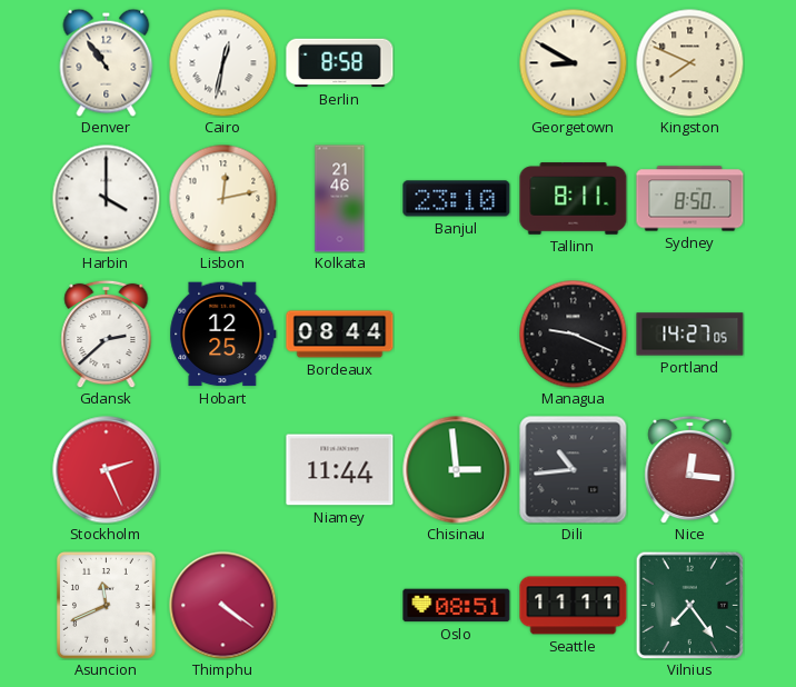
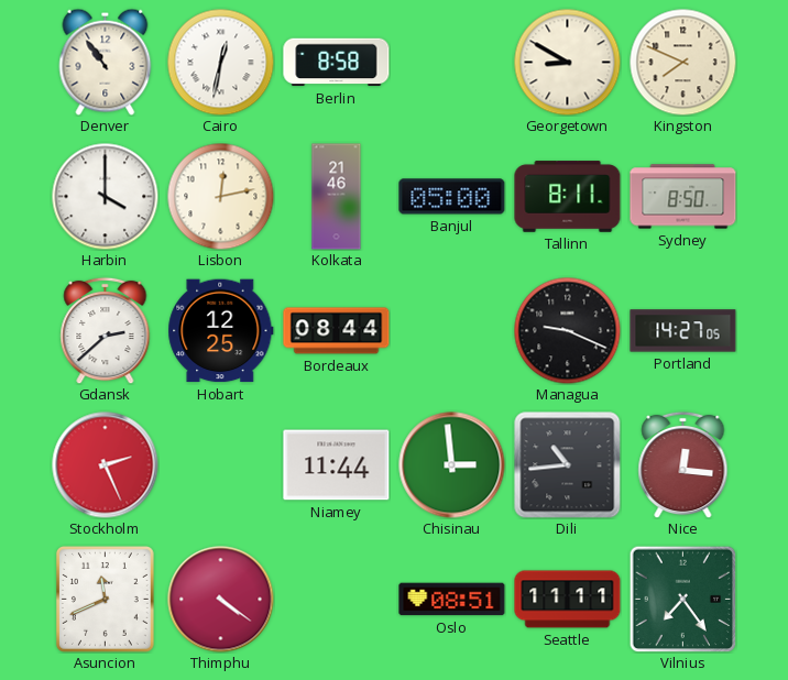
Banjul: 23:10 -> 05:00 (452, 197)
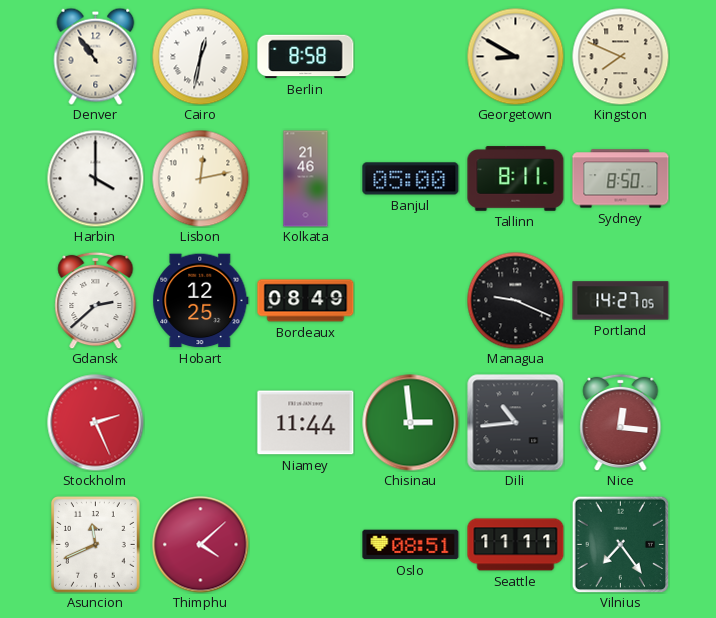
Bordeaux: 08:44 -> 08:49 (306, 301)
Thimphu: 4:21 -> 4:08 (201, 545)
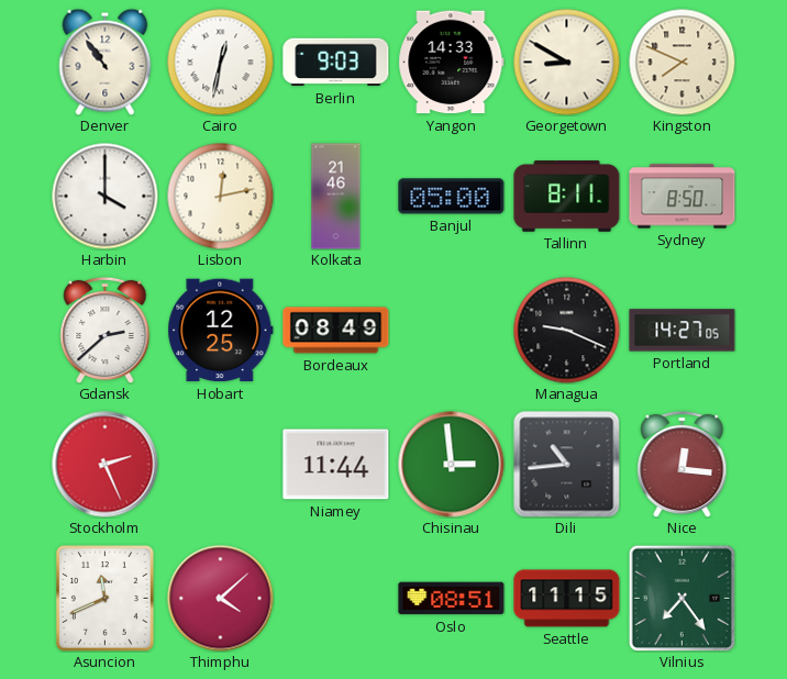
Berlin: 8:58 -> 9:03 (336, 63)
Yangon: none -> 14:33 (452, 63)
Seattle: 11:11 -> 11:15 (567, 599)
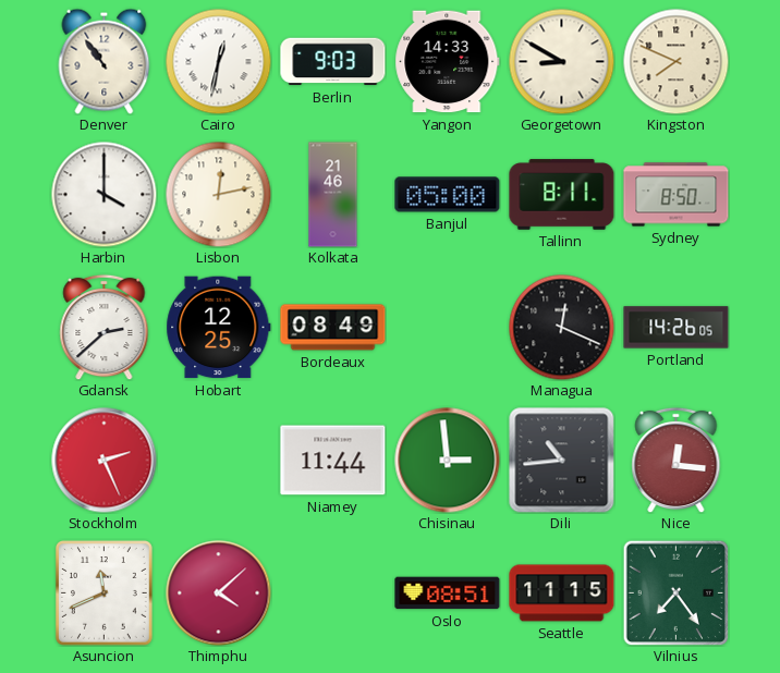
Managua: 9:19 -> 12:19 (561, 327)
Portland: 14:27 -> 14:26 (677, 328)
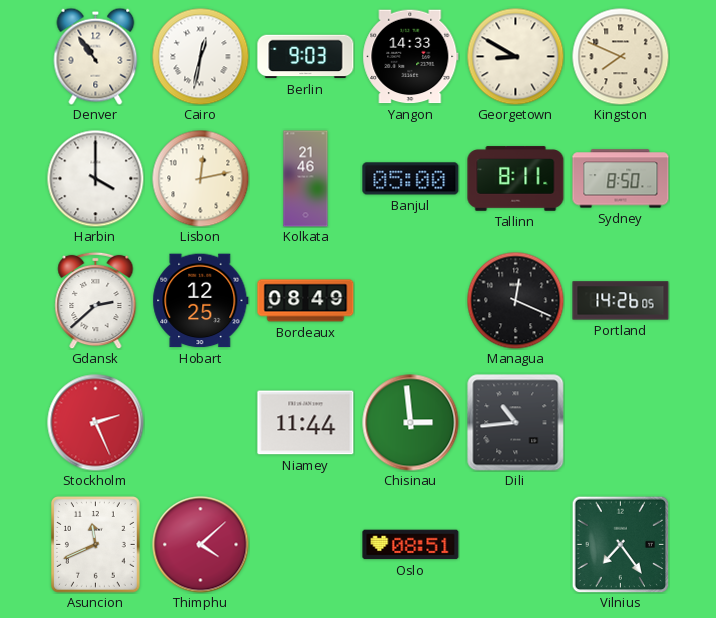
Nice: 12:16 -> none (677, 460)
Seattle: 11:15 -> none (562, 594)
